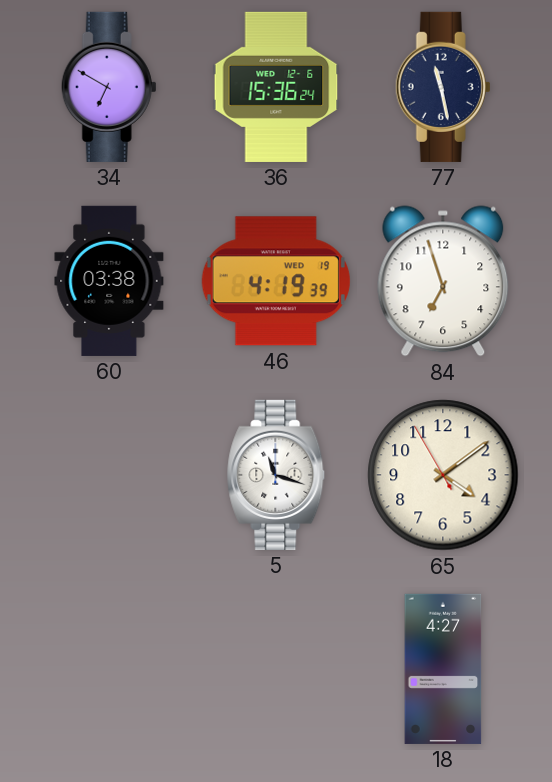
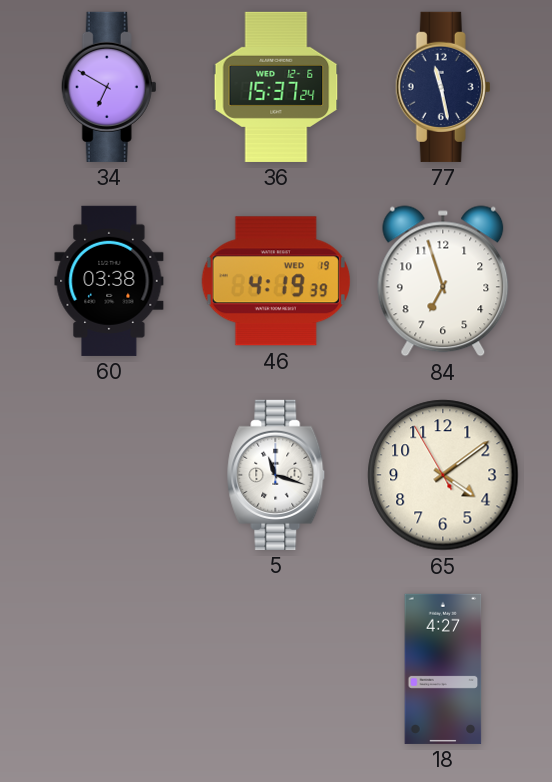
36: 15:36 -> 15:37 (276, 87)
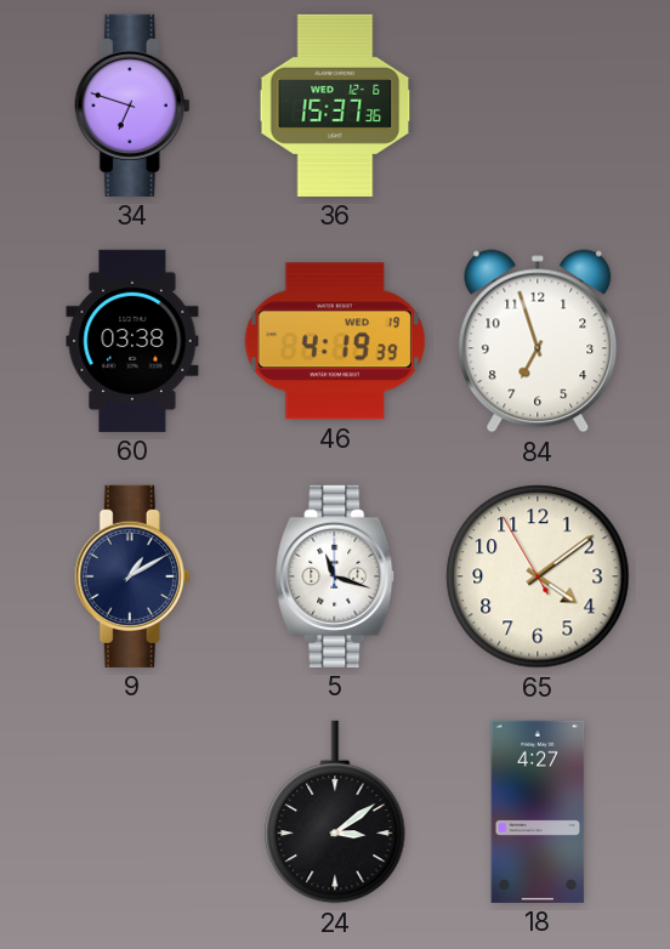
34: 6:50 -> 6:48 (132, 106)
36: 15:37:24 -> 15:37:36 (335, 106)
77: 11:28 -> none (443, 87)
9: none -> 1:10 (132, 576)
24: none -> 3:09 (335, 812)
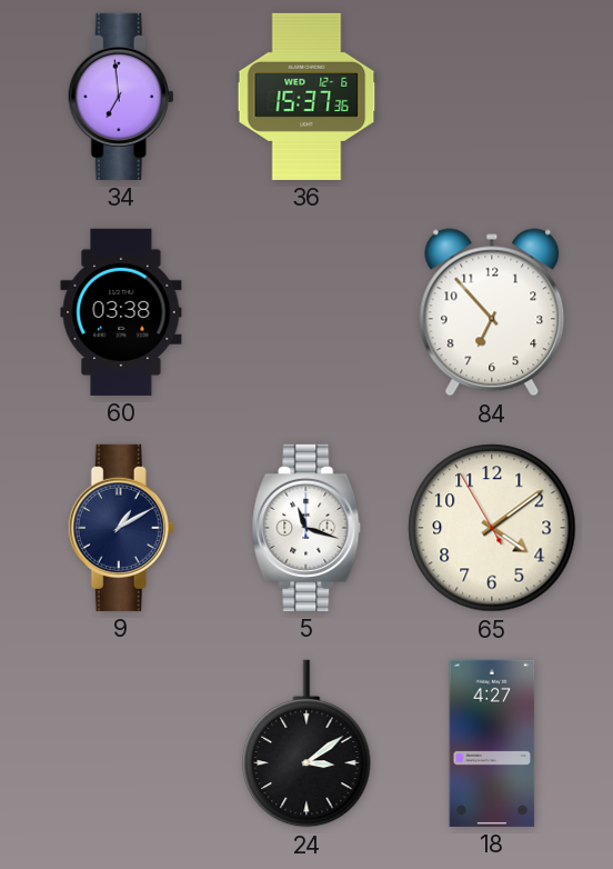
34: 6:48 -> 6:59 (121, 97)
46: 4:19 -> none (335, 341)
84: 6:57 -> 6:53 (492, 312)
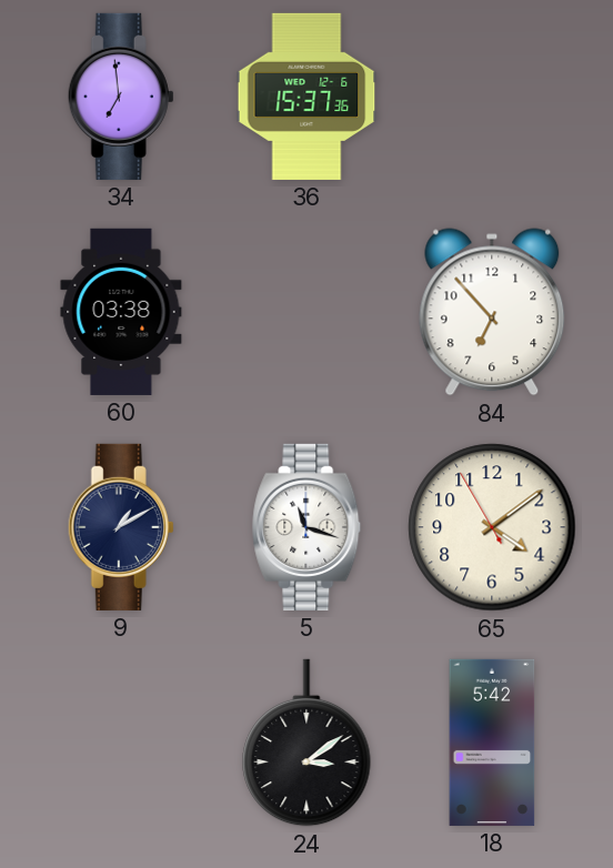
18: 4:27 -> 5:42 (492, 743)
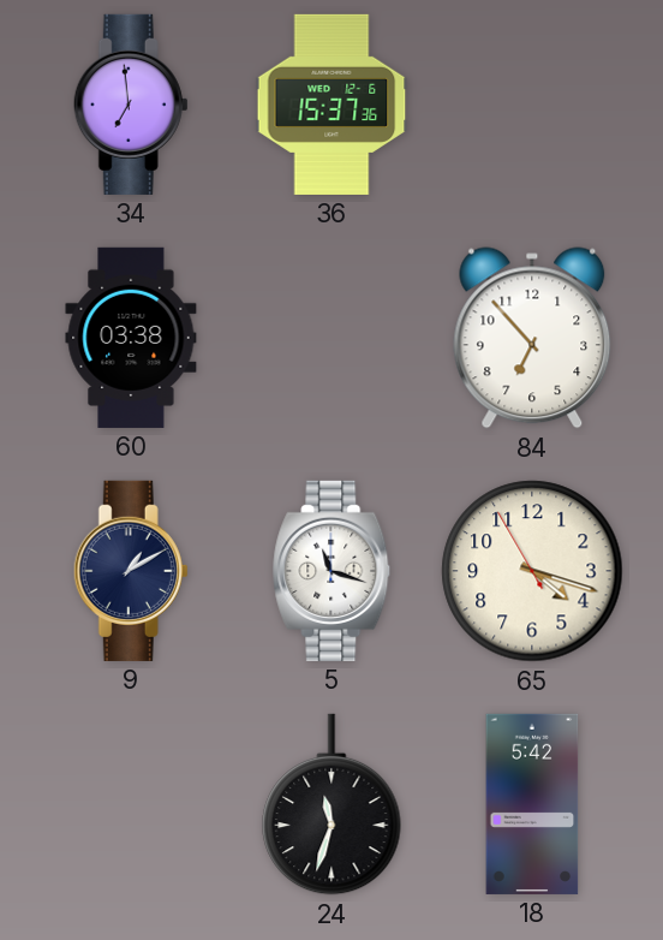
65: 4:08 -> 4:17 (532, 571)
24: 3:09 -> 11:33 (331, 804)
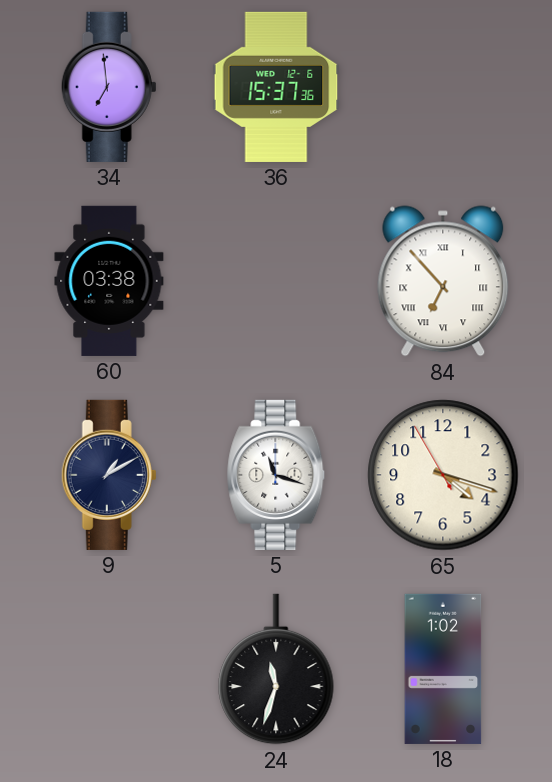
84 numerals: Arabic -> Roman (443, 281)
18: 5:42 -> 1:02 (443, 669)
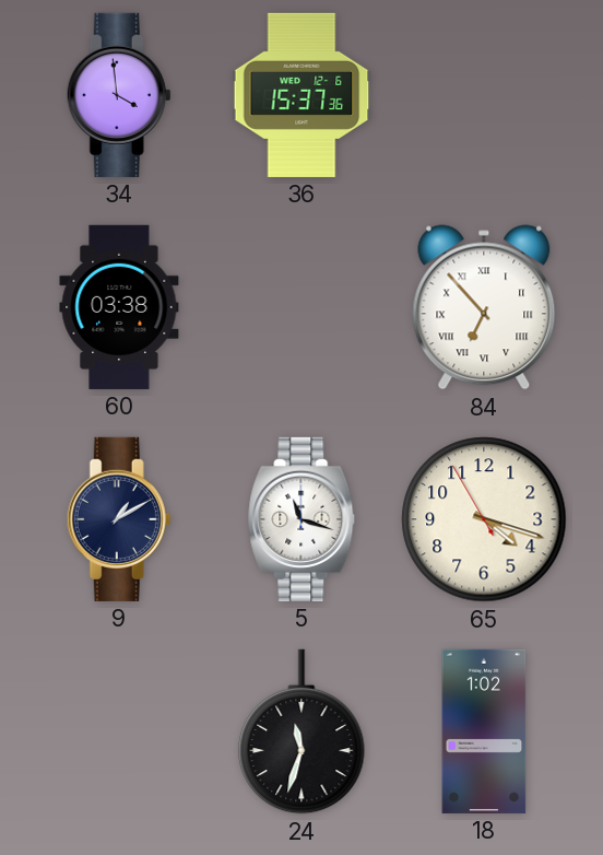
34: 6:59 -> 3:59 (119, 95)
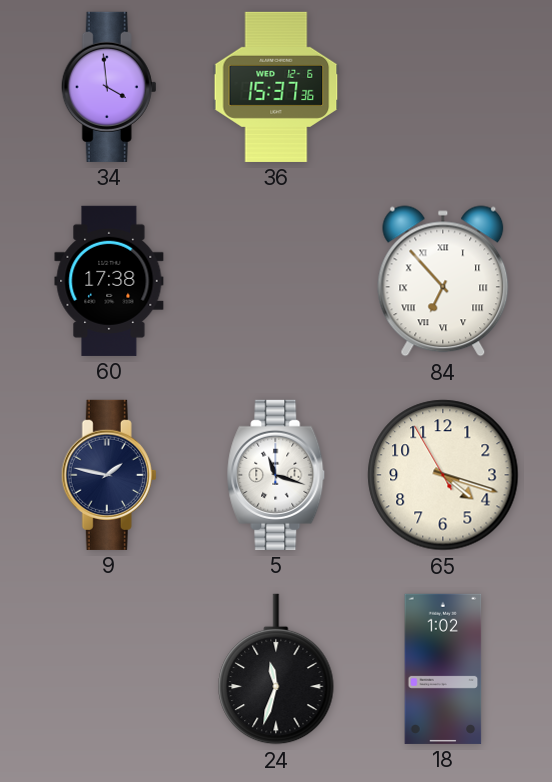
60: 03:38 -> 17:38 (109, 281)
9: 1:10 -> 1:47 (109, 475)
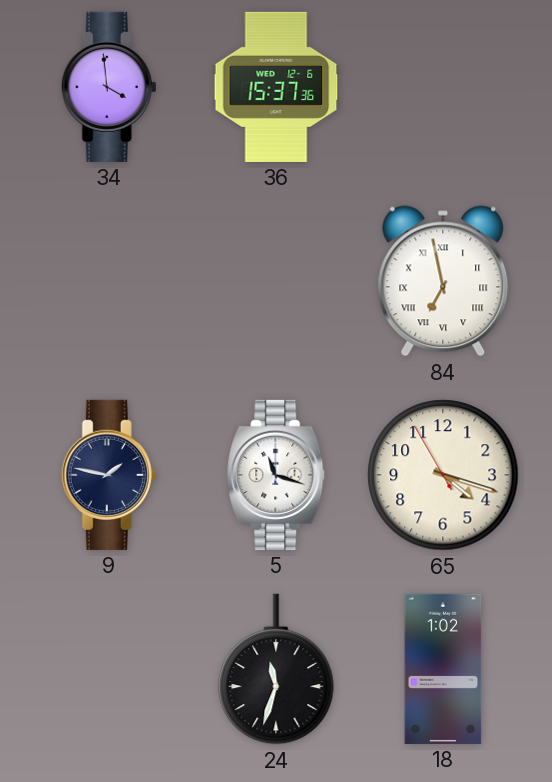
60: 17:38 -> none (109, 281)
84: 6:53 -> 6:58 (443, 281)
